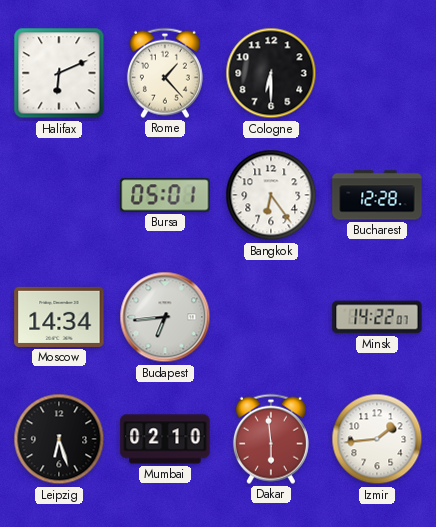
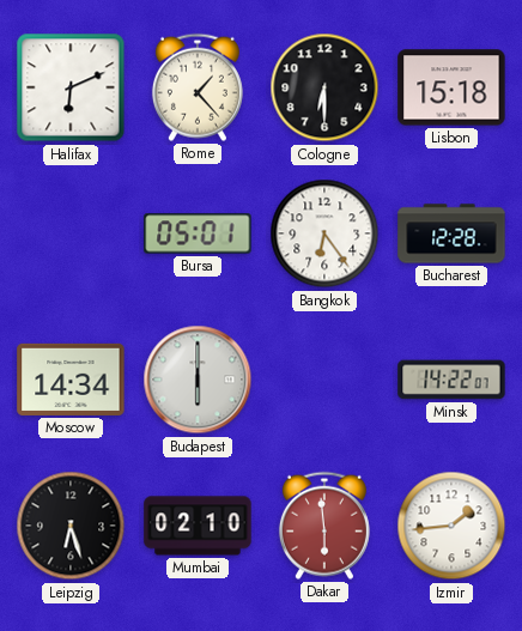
Lisbon: none -> 15:18 (451, 87)
Budapest: 6:44 -> 6:00 (198, 380)
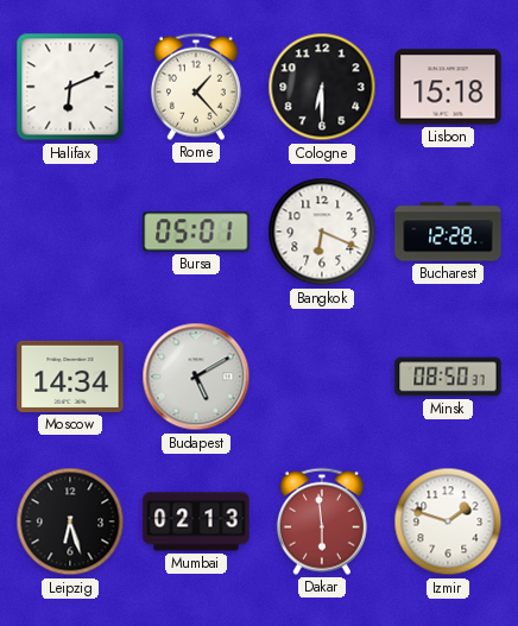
Bangkok: 6:24 -> 6:19 (322, 232)
Budapest: 6:00 -> 5:10 (196, 377)
Minsk: 14:22 -> 08:50 (448, 377)
Mumbai: 02:10 -> 02:13 (196, 521)
Izmir: 1:44 -> 1:48 (448, 521)
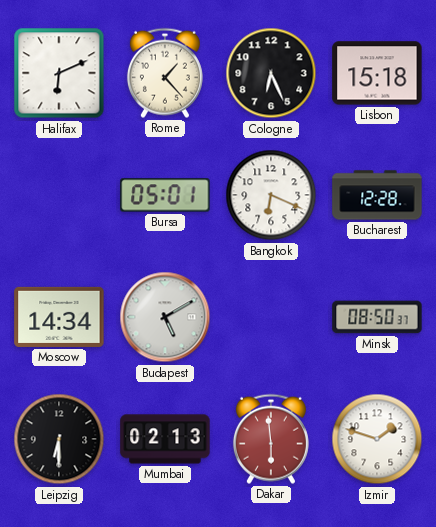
Cologne: 6:30 -> 6:26 (271, 73)
Leipzig: 6:27 -> 6:30 (59, 439)
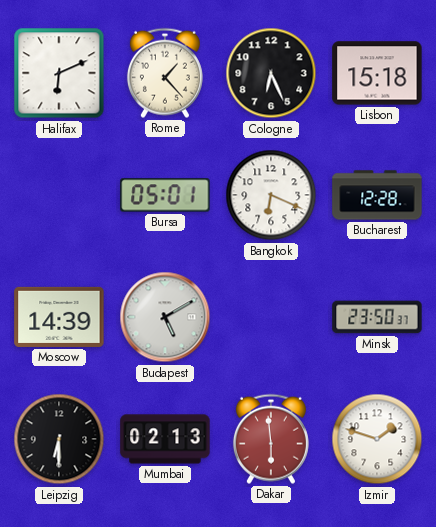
Moscow: 14:34 -> 14:39 (59, 317)
Minsk: 08:50 -> 23:50 (377, 317)
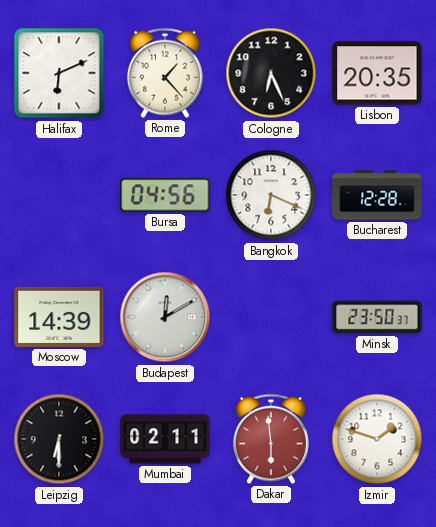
Lisbon: 15:18 -> 20:35 (377, 73)
Bursa: 05:01 -> 04:56 (165, 195)
Budapest: 5:10 -> 12:10 (165, 317)
Mumbai: 02:13 -> 02:11 (165, 439)
